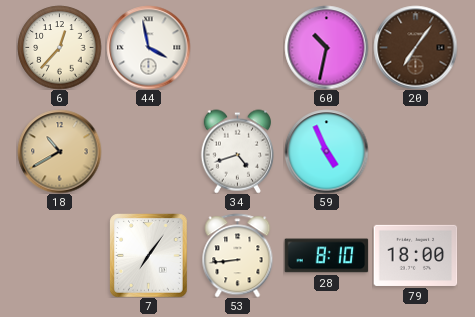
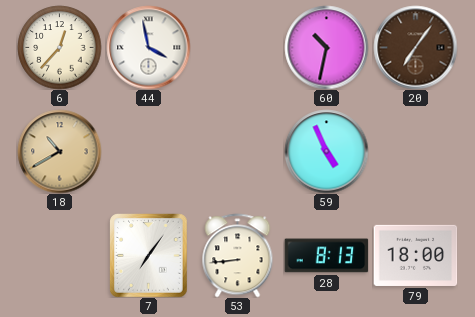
34: 4:42 -> none (237, 151)
28: 8:10 -> 8:13 (326, 256)
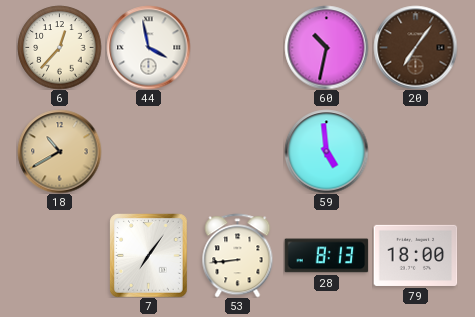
59: 4:56 -> 4:59 (326, 151)
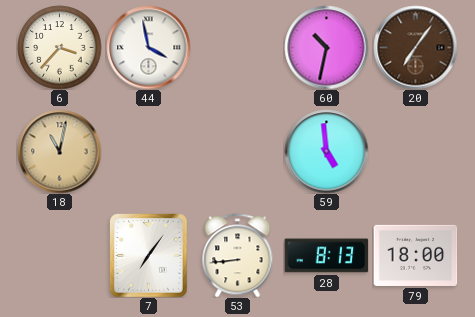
6: 12:37 -> 3:37 (59, 47)
18: 10:40 -> 11:02 (59, 151)
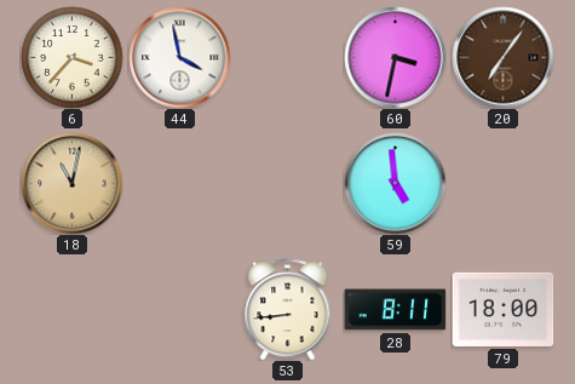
60: 10:32 -> 3:32 (395, 57)
7: 7:06 -> none (149, 255)
28: 8:13 -> 8:11 (395, 310)
